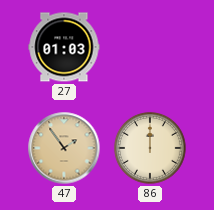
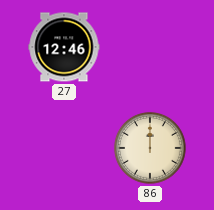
27: 01:03 -> 12:46 (64, 47)
47: 1:54 -> none (64, 148)
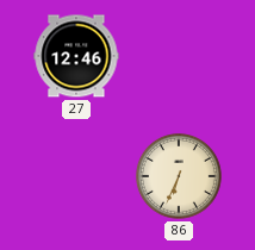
86: 12:00 -> 6:34 (179, 176)
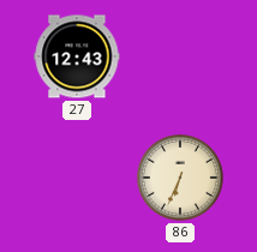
27: 12:46 -> 12:43 (77, 56)
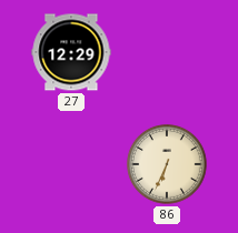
27: 12:43 -> 12:29 (71, 52)
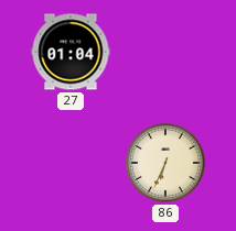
27: 12:29 -> 01:04 (71, 52)
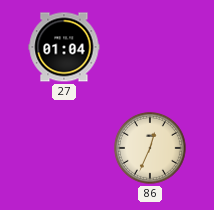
86: 6:34 -> 12:34 (150, 148)
